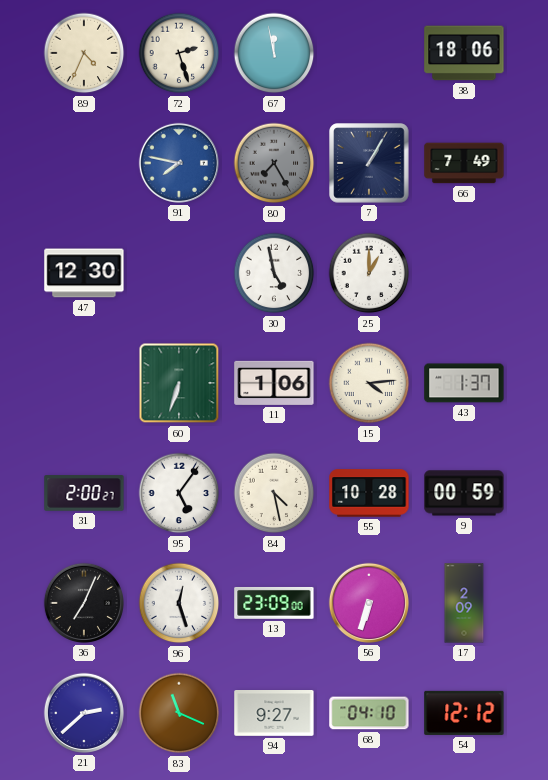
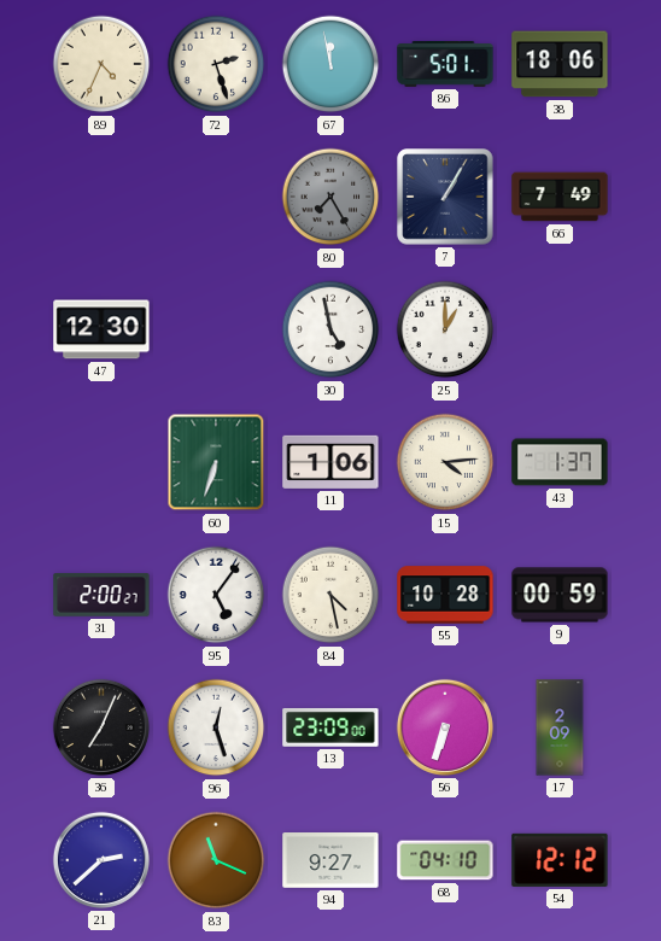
86: none -> 5:01 (445, 65)
91: 7:47 -> none (179, 163)
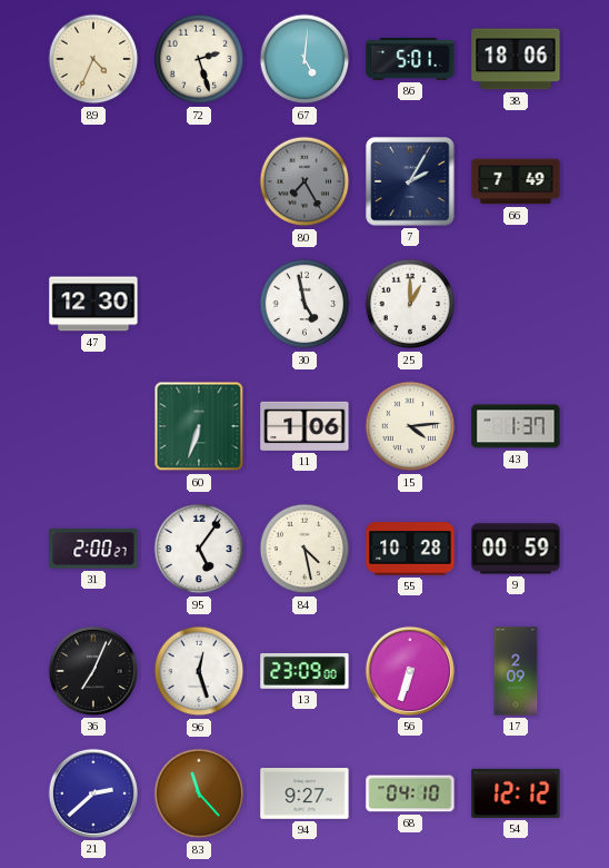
67: 11:58 -> 5:01 (304, 59)
7: 1:05 -> 2:05 (410, 181)
83: 11:19 -> 11:23 (199, 793)
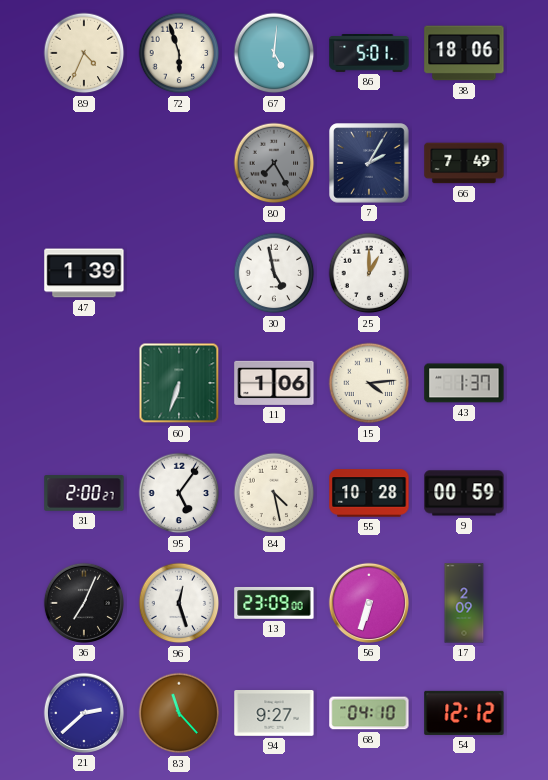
72: 2:27 -> 5:57 (179, 53)
47: 12:30 -> 1:39 (84, 273)
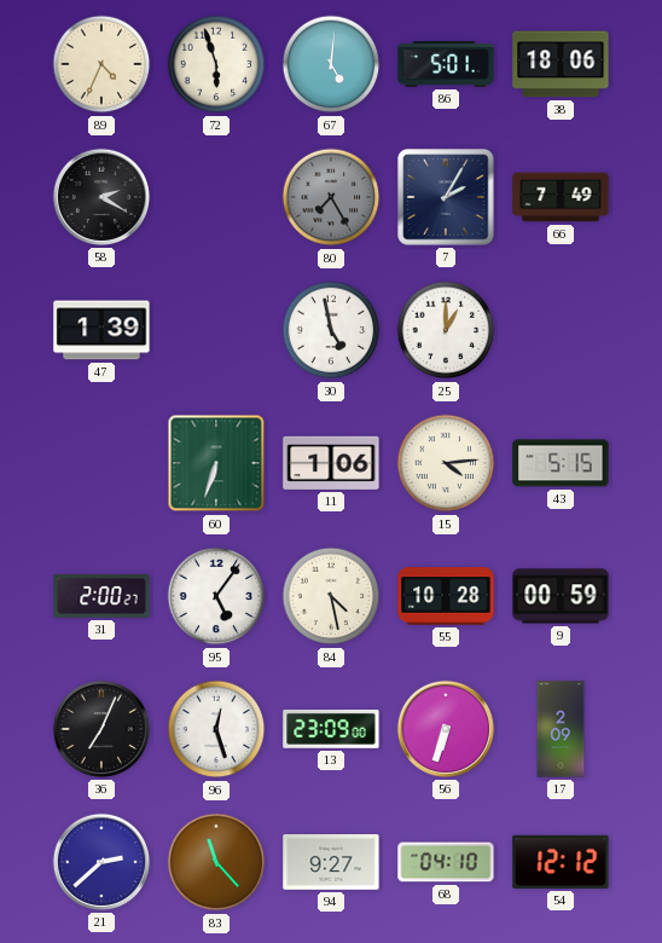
58: none -> 2:20 (101, 197)
43: 1:37 -> 5:15 (561, 463)
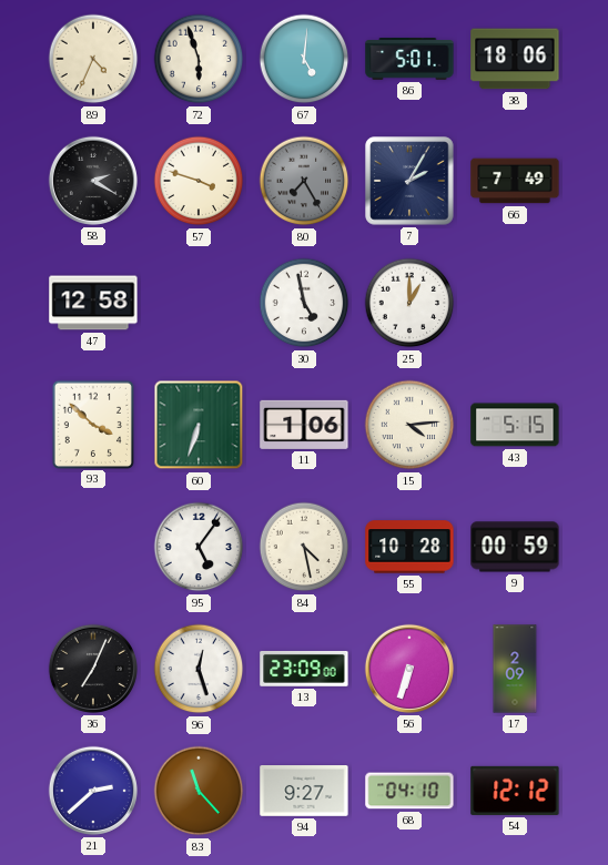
57: none -> 3:48 (199, 181)
47: 1:39 -> 12:58 (93, 303)
93: none -> 3:52 (93, 424)
31: 2:00 -> none (101, 596)
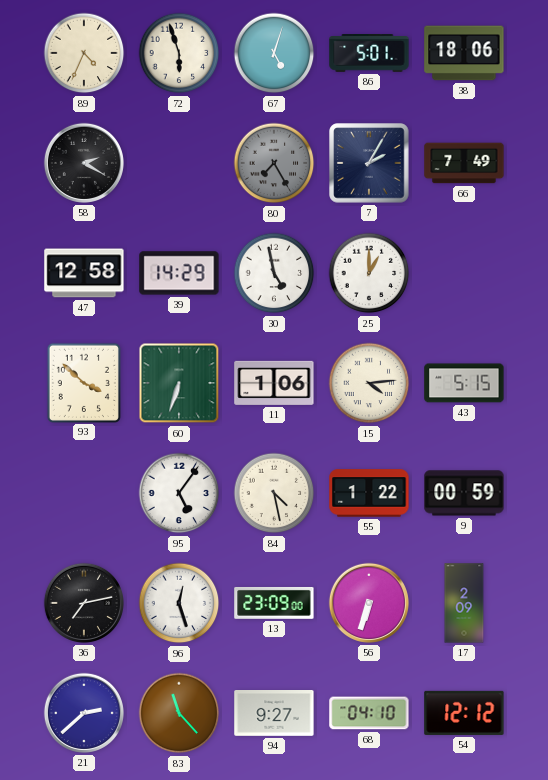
67: 5:01 -> 5:03 (274, 53)
57: 3:48 -> none (199, 181)
39: none -> 14:29 (179, 273)
55: 10:28 -> 1:22 (369, 493)
36: 7:04 -> 7:13 (84, 603)
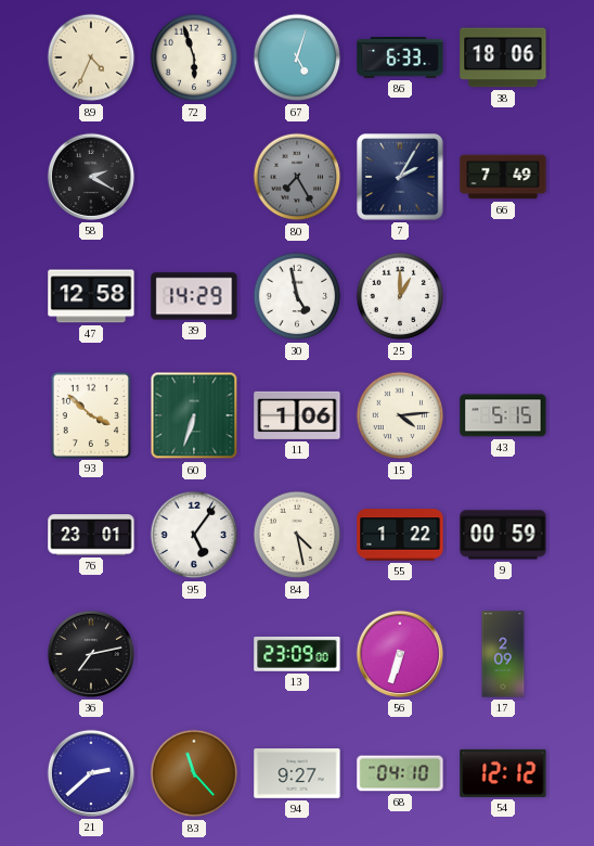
86: 5:01 -> 6:33 (400, 59)
76: none -> 23:01 (91, 535)
96: 12:27 -> none (179, 603)
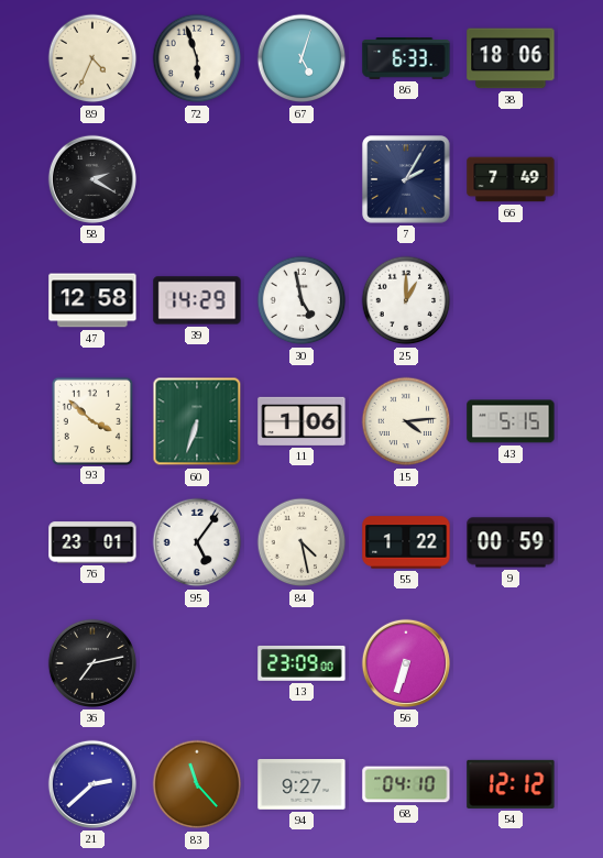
80: 7:25 -> none (297, 177)
17: 2:09 -> none (503, 654)
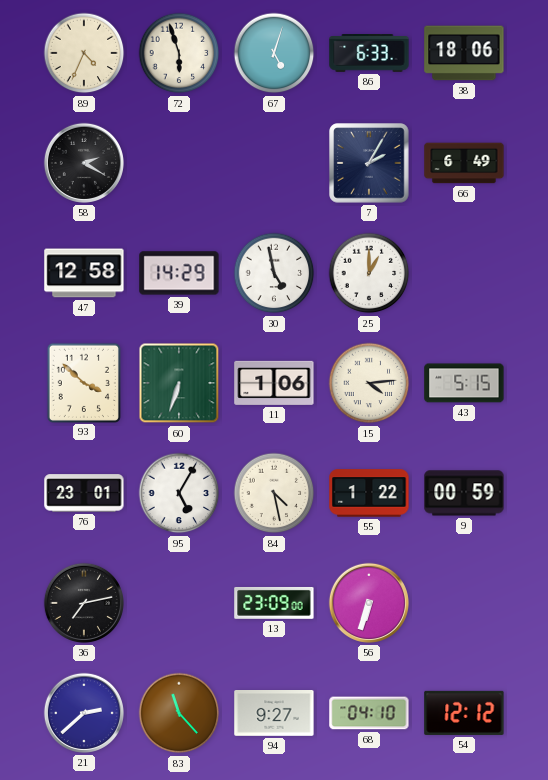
66: 7:49 -> 6:49 (464, 163)
95: 5:06 -> 5:05 (179, 493)
